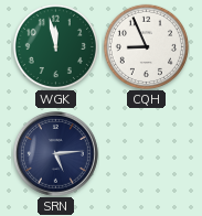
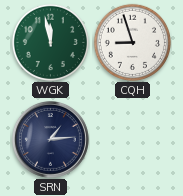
CQH: 8:56 -> 8:57 (132, 42)
SRN: 5:14 -> 1:14 (50, 139)
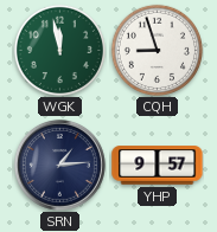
YHP: none -> 9:57 (158, 166)
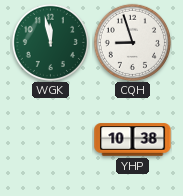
SRN: 1:14 -> none (59, 165)
YHP: 9:57 -> 10:38 (133, 140)
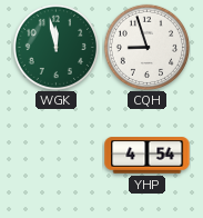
YHP: 10:38 -> 4:54 (148, 156)
